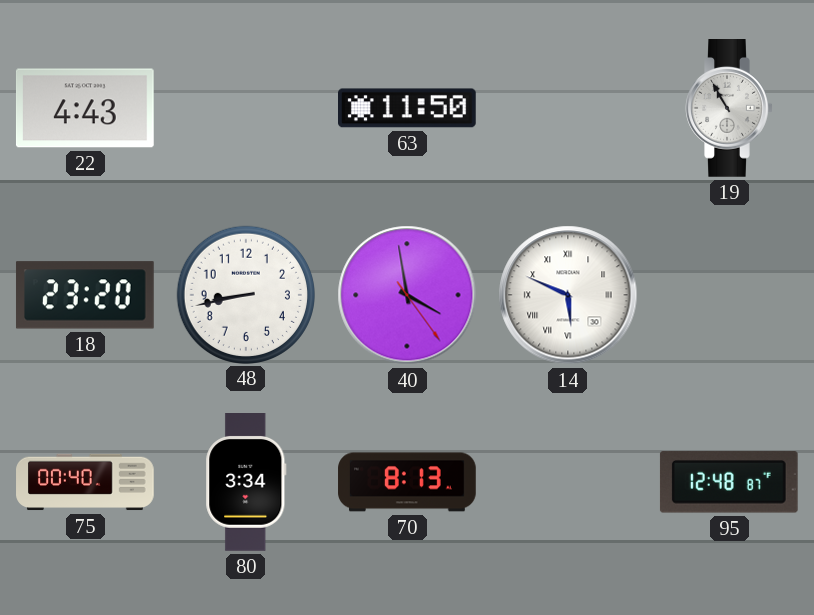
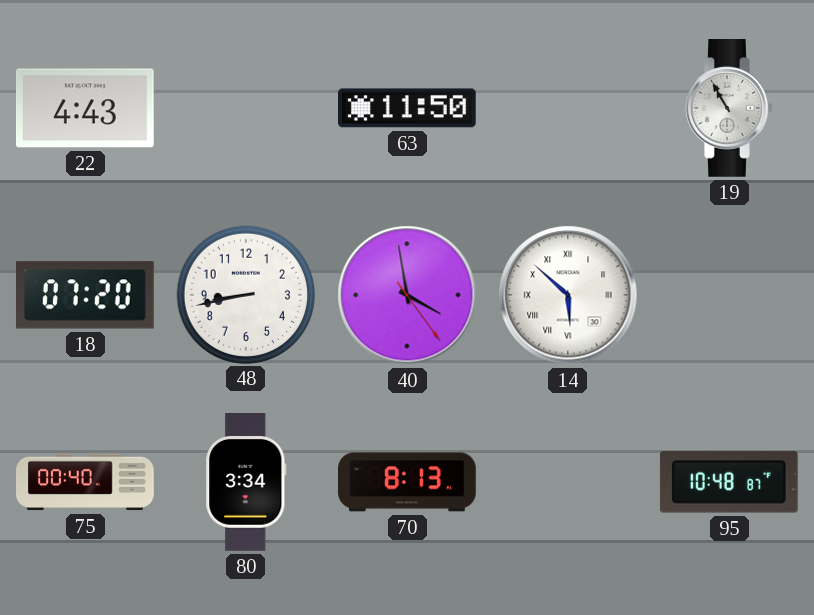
18: 23:20 -> 07:20 (85, 295)
14: 5:49 -> 5:52 (568, 295)
95: 12:48 -> 10:48 (729, 482)
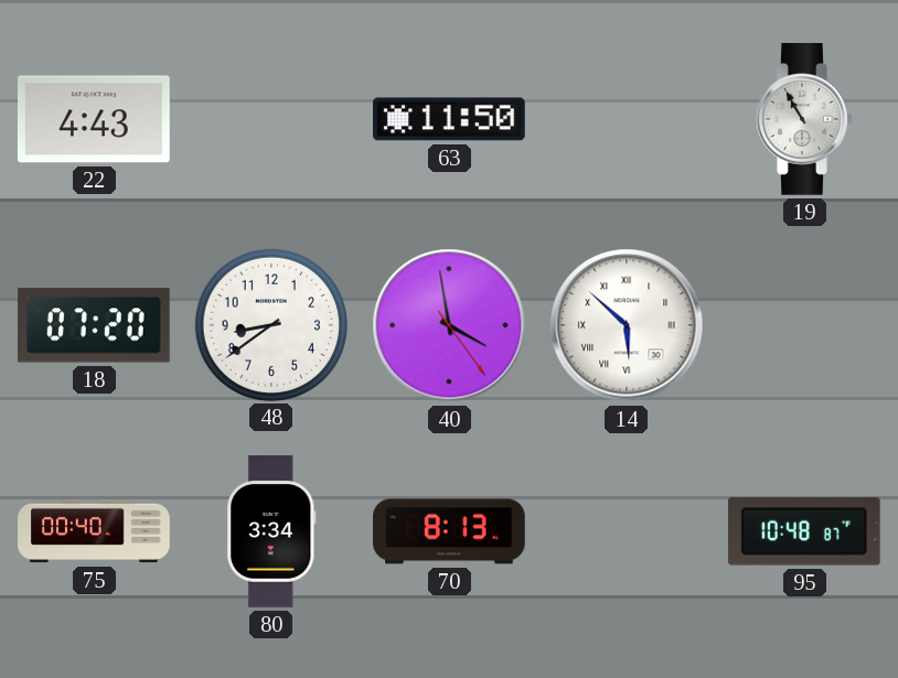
48: 8:43 -> 8:39 (270, 324)
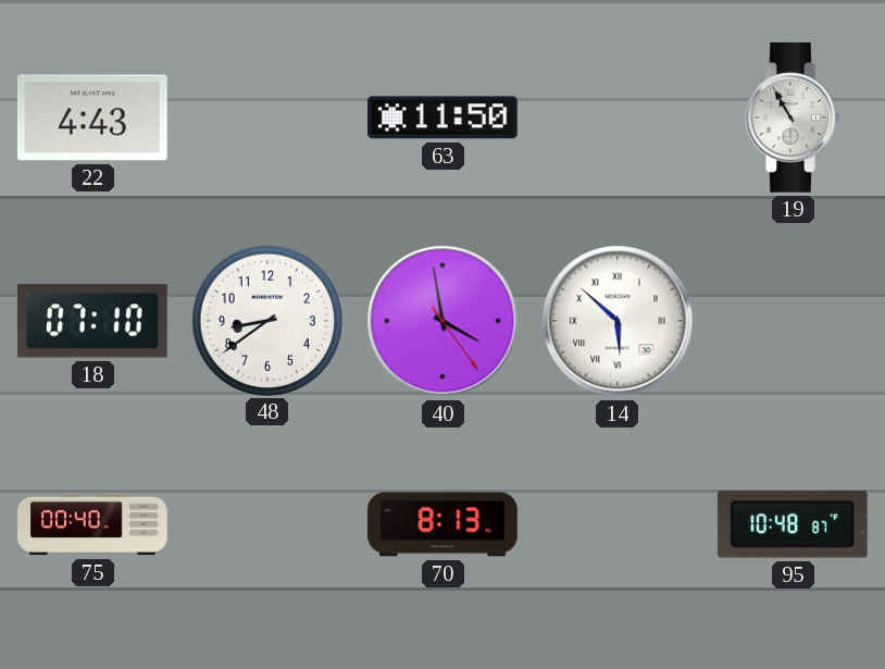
18: 07:20 -> 07:10 (92, 321)
80: 3:34 -> none (271, 532)
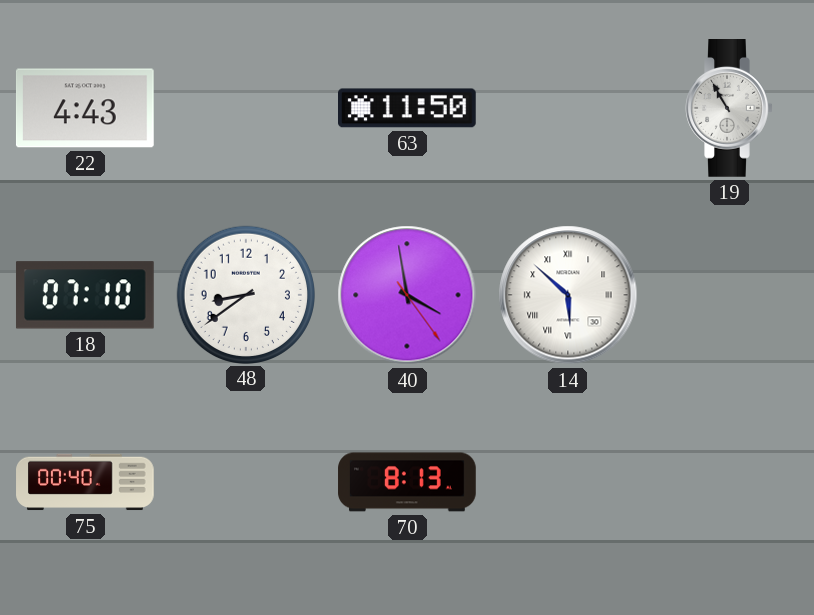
95: 10:48 -> none (793, 524)
